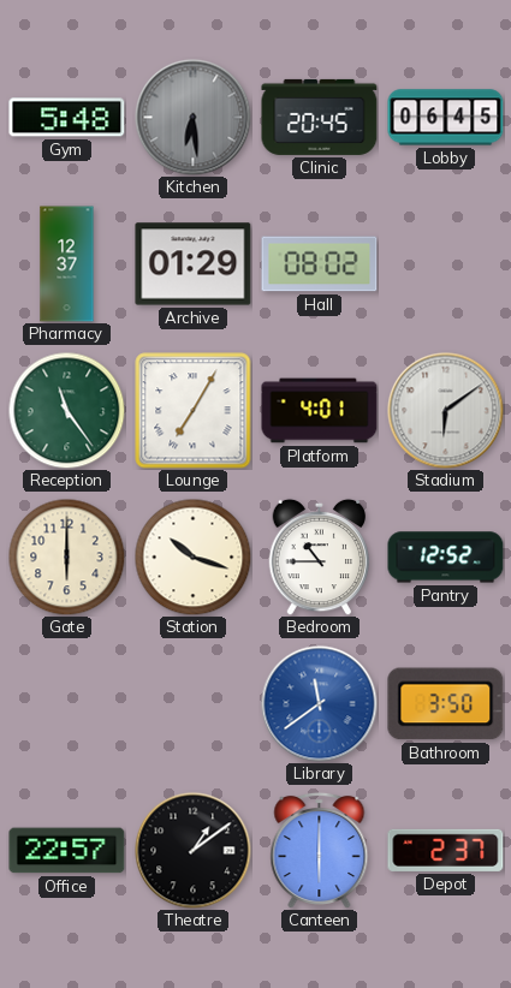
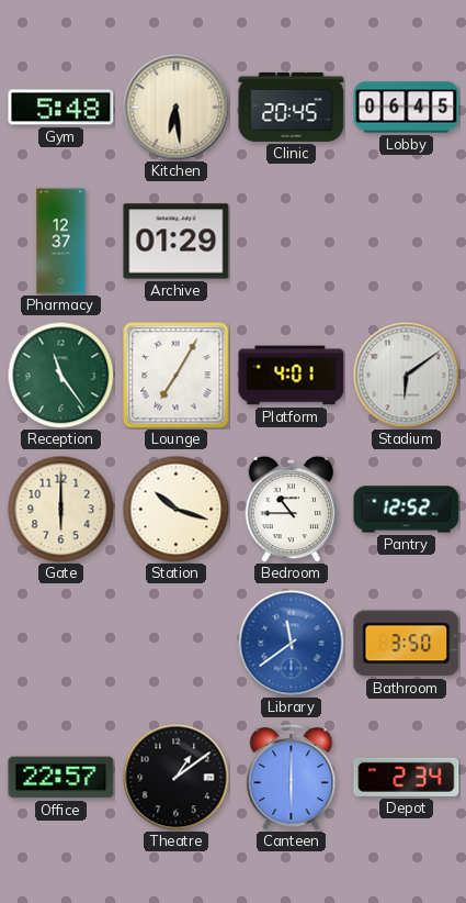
Kitchen dial: grey -> cream (177, 108)
Hall: 08:02 -> none (320, 264)
Depot: 2:37 -> 2:34 (407, 777)
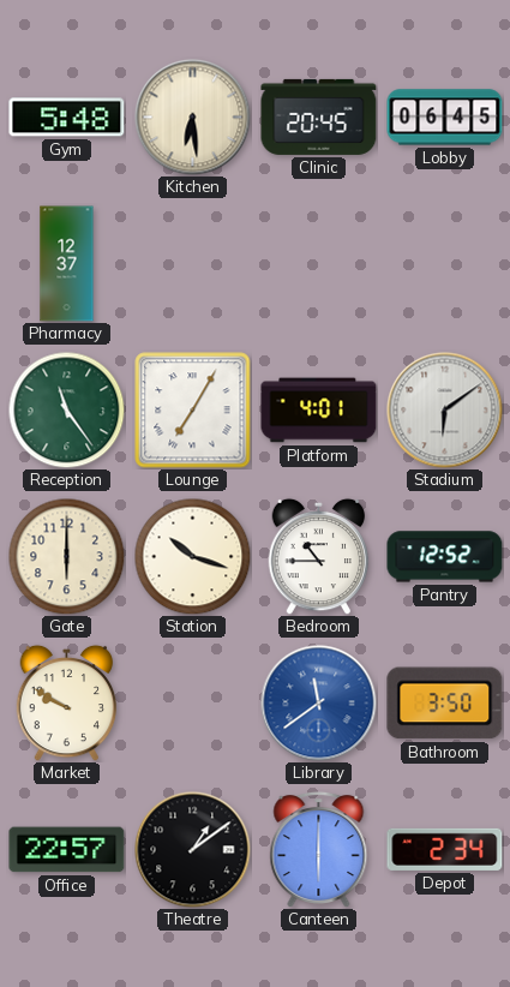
Archive: 01:29 -> none (177, 242)
Market: none -> 9:50 (67, 702)
